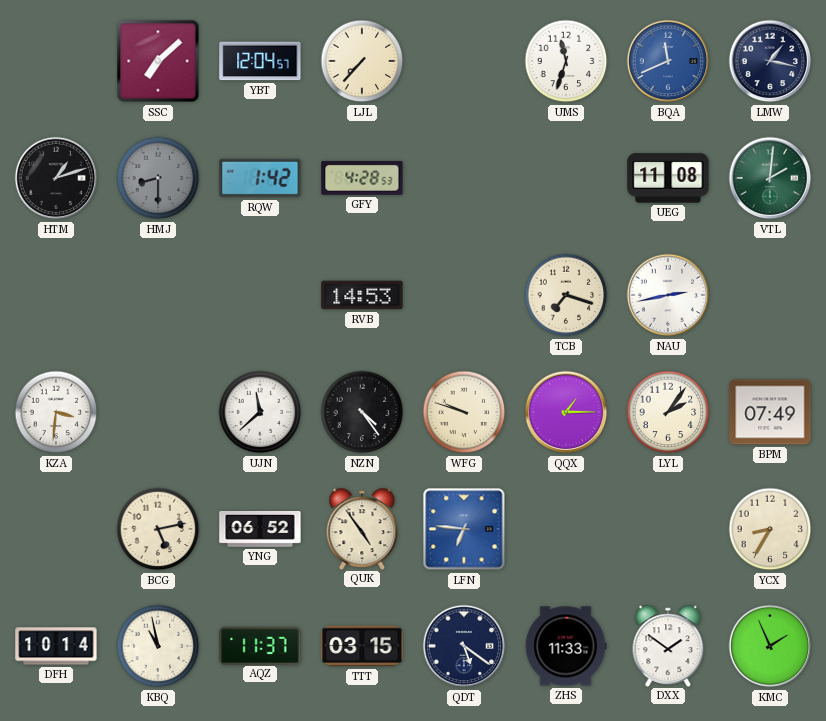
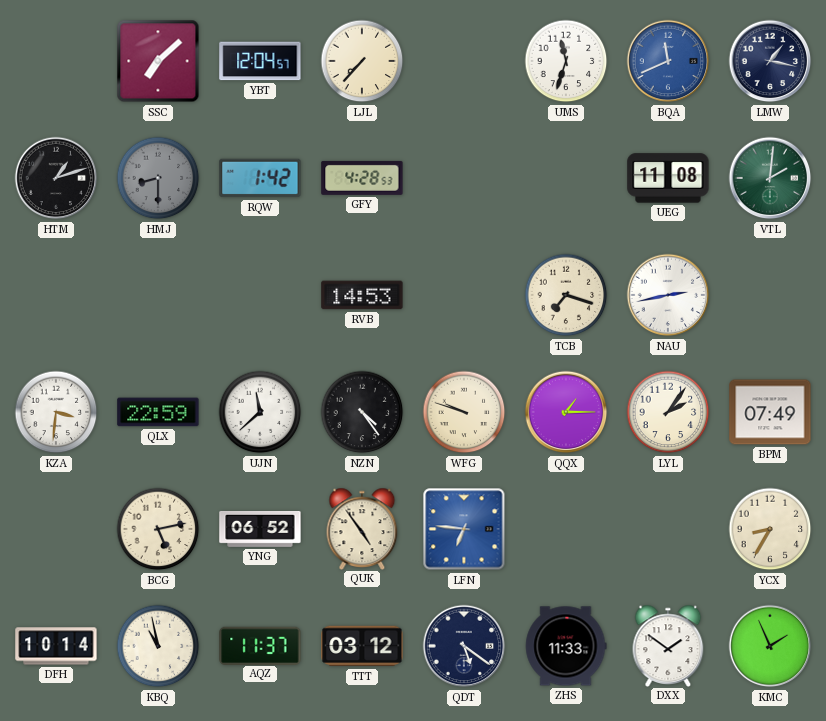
QLX: none -> 22:59 (158, 412)
TTT: 03:15 -> 03:12 (362, 646)
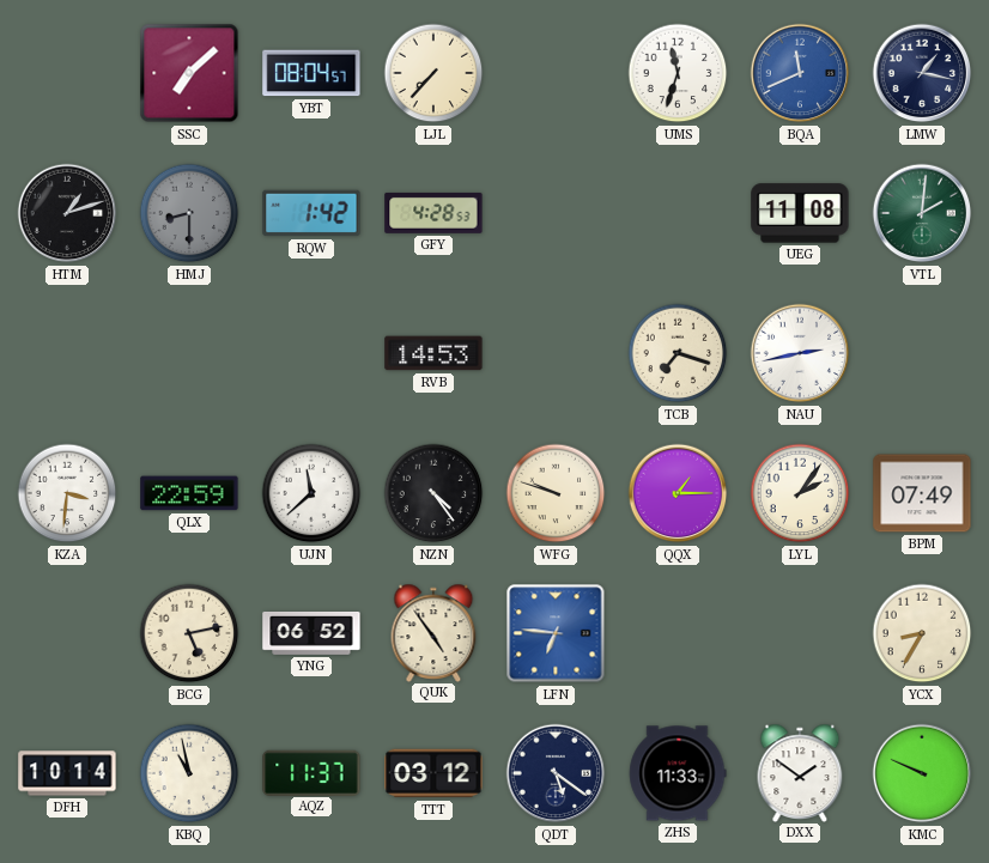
YBT: 12:04 -> 08:04 (311, 73)
KMC: 1:56 -> 9:49 (922, 773)
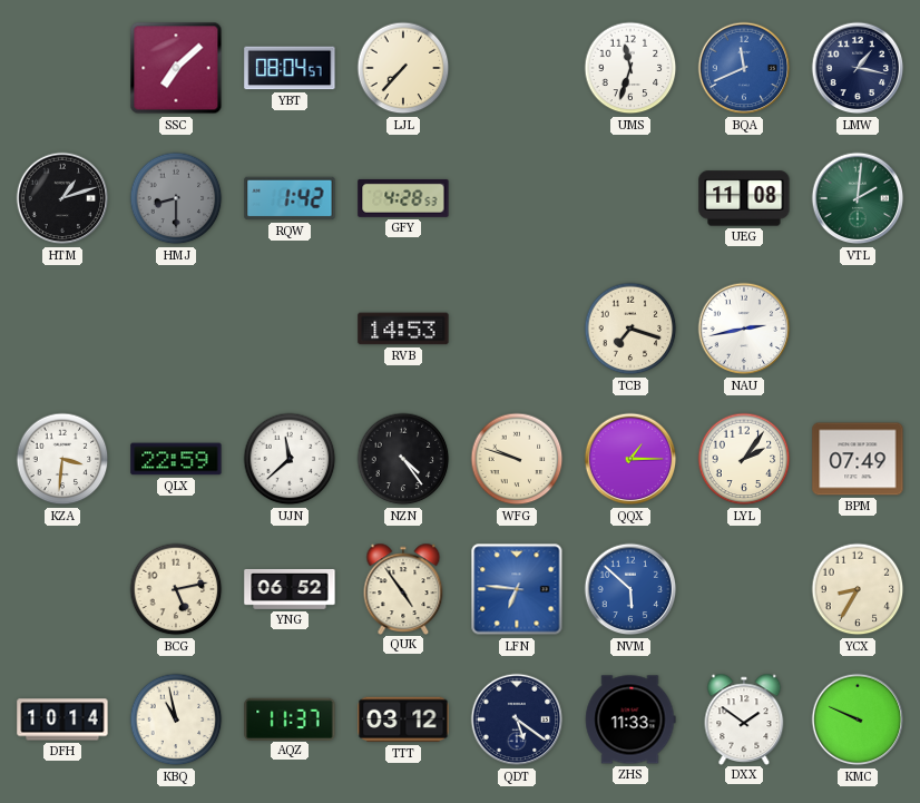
NVM: none -> 5:52 (630, 589)
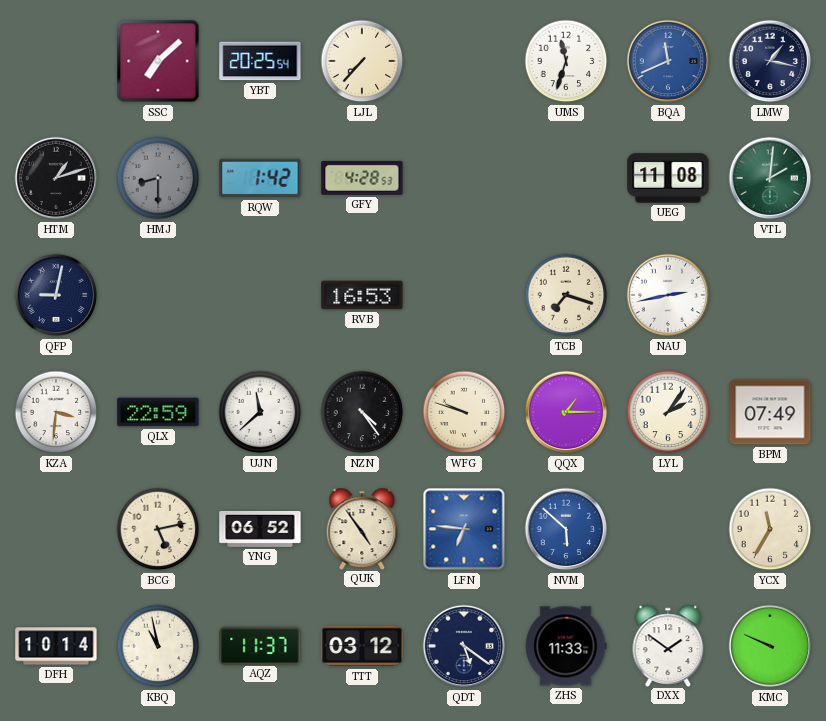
YBT: 08:04 -> 20:25 (260, 61)
QFP: none -> 9:02 (56, 295)
RVB: 14:53 -> 16:53 (362, 295)
YCX: 8:35 -> 11:35 (770, 529)
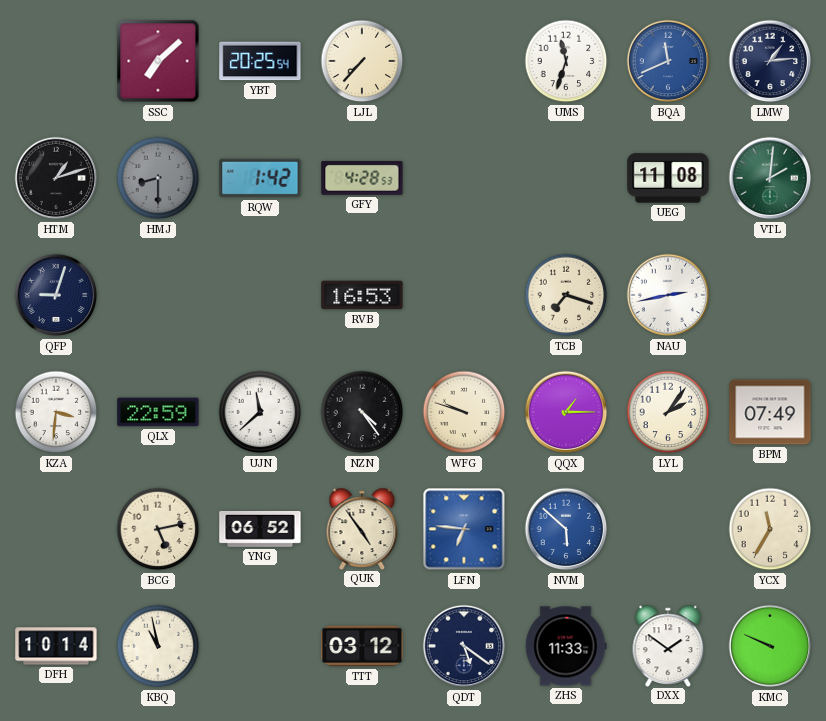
LMW: 1:17 -> 1:14 (770, 61)
QFP: 9:02 -> 9:03 (56, 295)
AQZ: 11:37 -> none (260, 645)
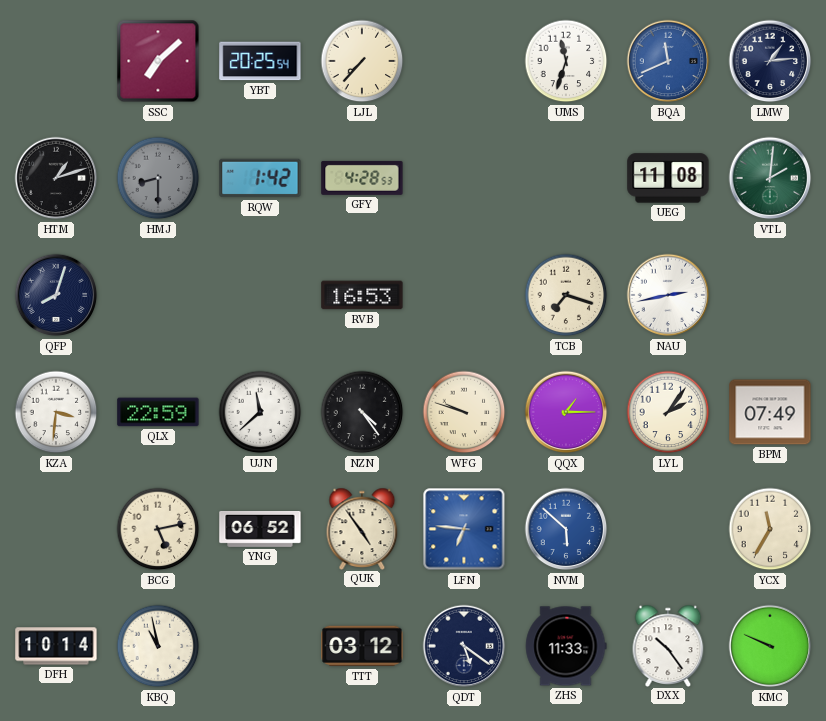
QFP: 9:03 -> 8:03 (56, 295)
DXX: 1:51 -> 10:24 (668, 645)
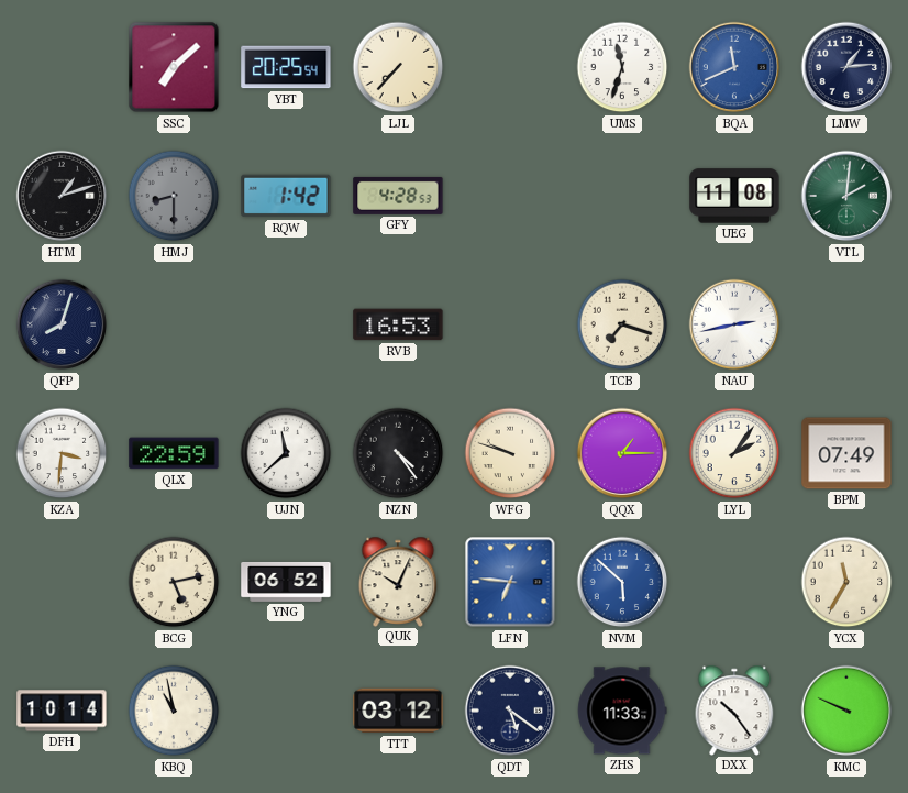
QUK: 4:54 -> 10:04 (398, 581)
